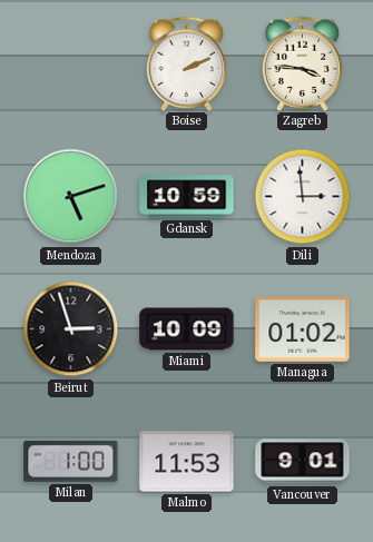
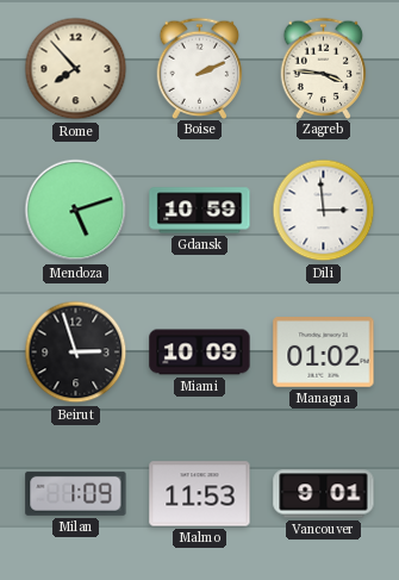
Rome: none -> 7:53 (76, 69)
Milan: 1:00 -> 1:09 (76, 493)
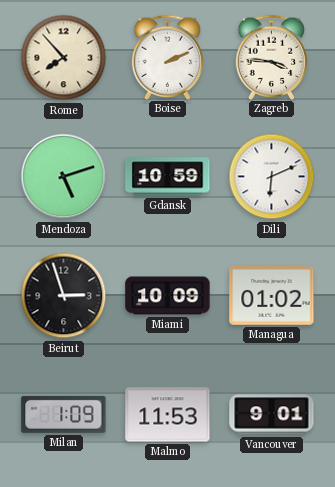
Dili: 2:59 -> 6:11 (272, 177)
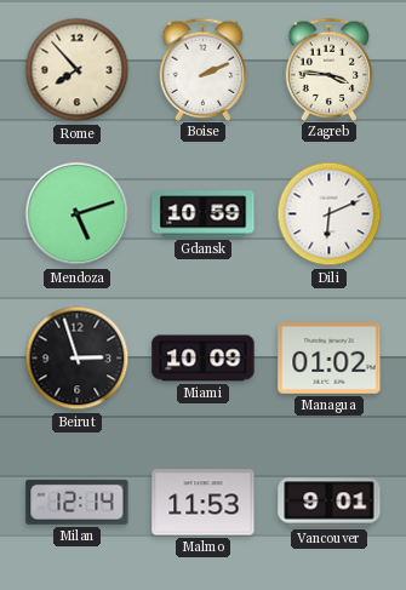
Milan: 1:09 -> 12:14 (78, 502)
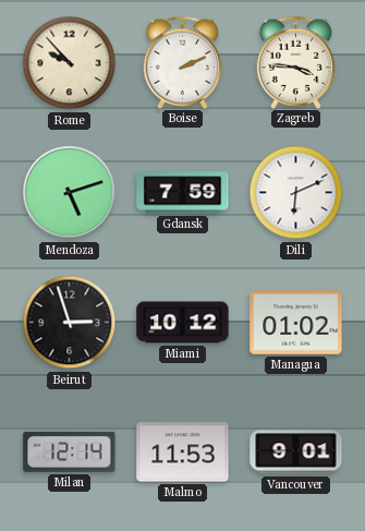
Rome: 7:53 -> 9:53 (70, 63)
Gdansk: 10:59 -> 7:59 (183, 193)
Miami: 10:09 -> 10:12 (183, 323)
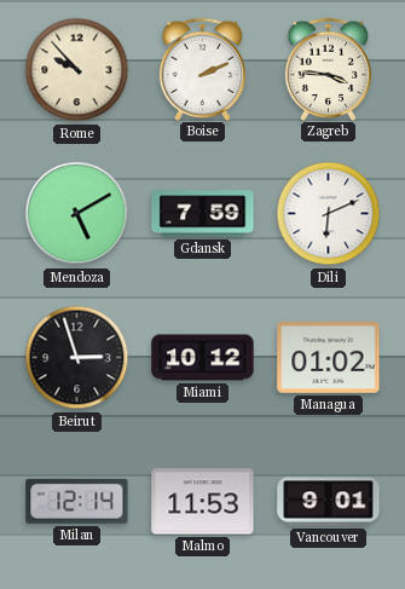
Mendoza: 5:12 -> 5:10 (77, 214)
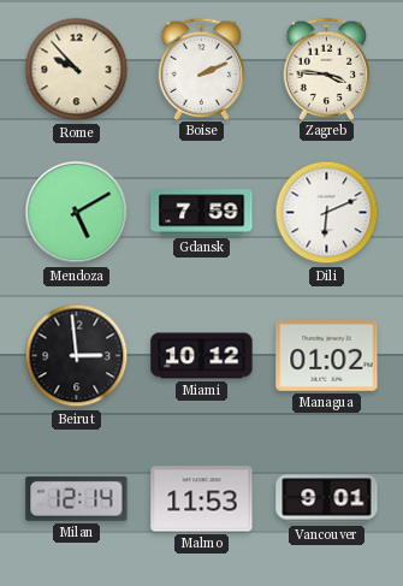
Beirut: 2:57 -> 2:59 (77, 356)
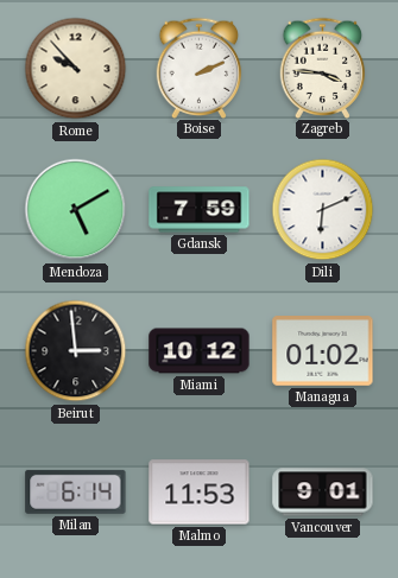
Milan: 12:14 -> 6:14 (76, 491)
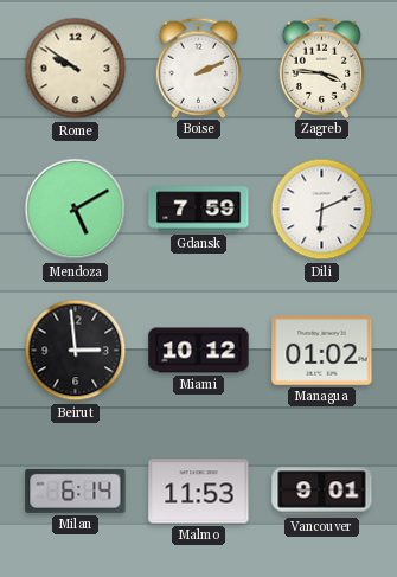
Rome: 9:53 -> 9:51 (76, 69)
